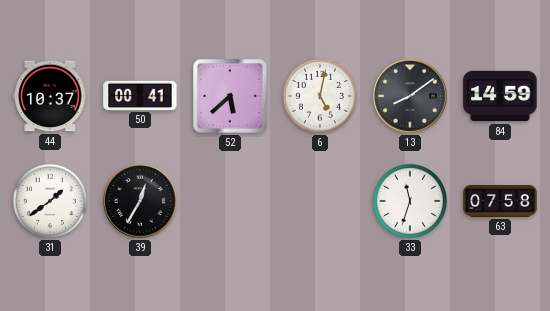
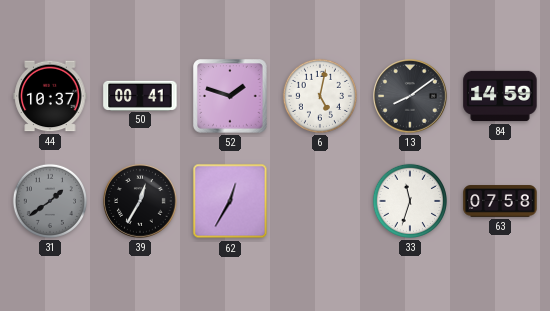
52: 5:38 -> 1:48 (230, 96)
31 dial: white -> grey (50, 201)
62: none -> 12:35 (230, 201)
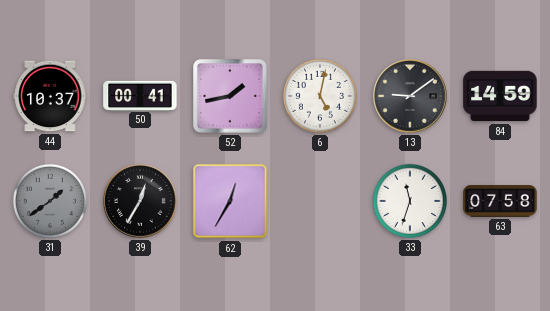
52: 1:48 -> 1:43 (230, 96)
13: 8:09 -> 9:09 (410, 96)
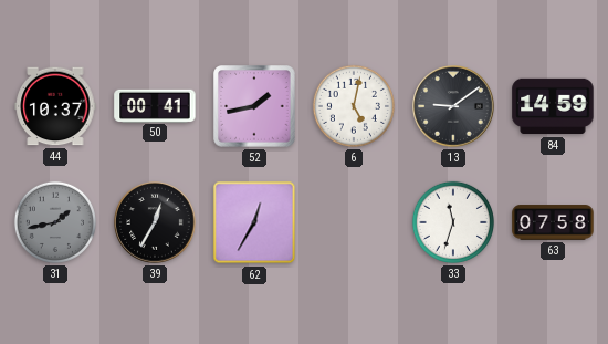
31: 1:39 -> 1:43 (55, 222)
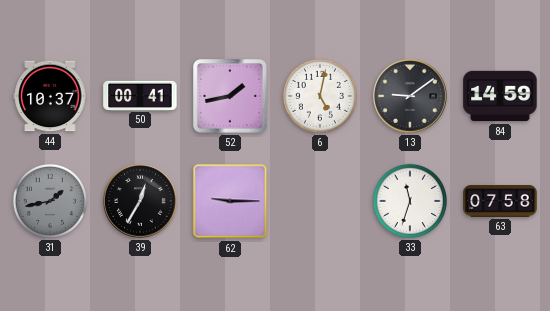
62: 12:35 -> 9:15 (230, 201)
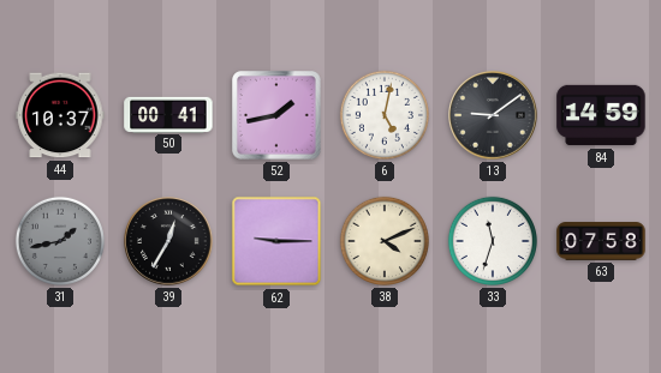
38: none -> 4:11 (385, 241)
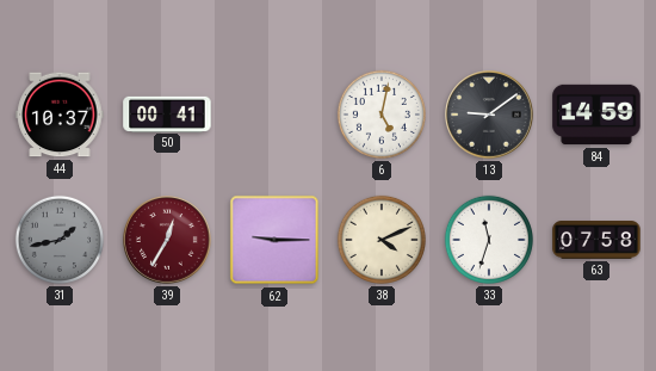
52: 1:43 -> none (276, 115)
39 dial: black -> burgundy (167, 240)
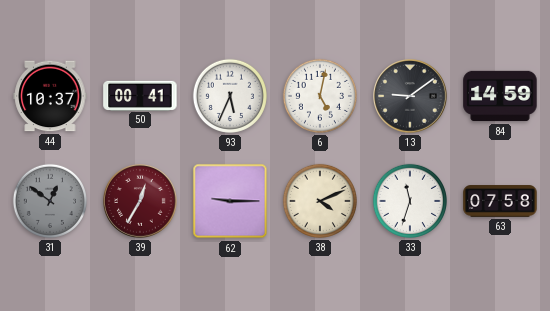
93: none -> 5:34 (230, 96)
31: 1:43 -> 12:51 (50, 201)
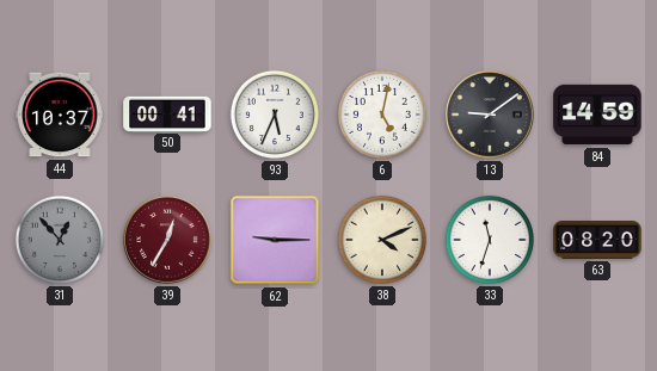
31: 12:51 -> 12:53 (60, 240)
63: 07:58 -> 08:20 (597, 240)
